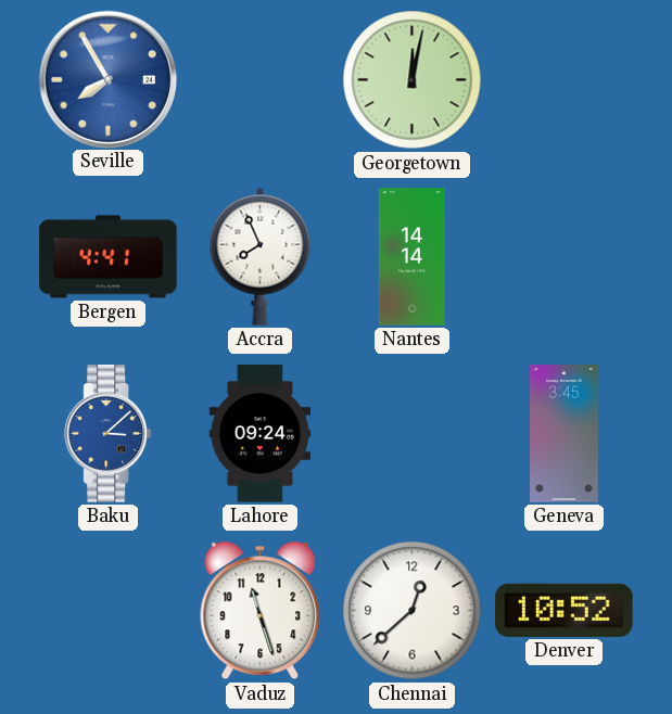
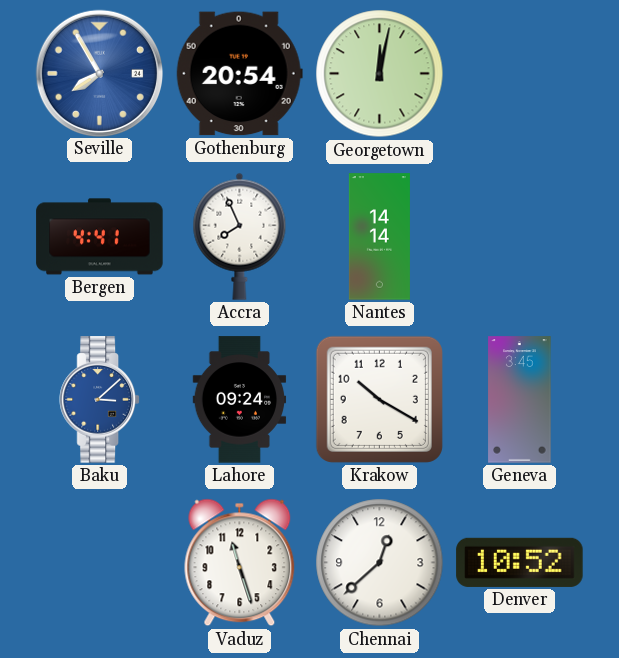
Gothenburg: none -> 20:54 (239, 74)
Krakow: none -> 10:20 (379, 399)
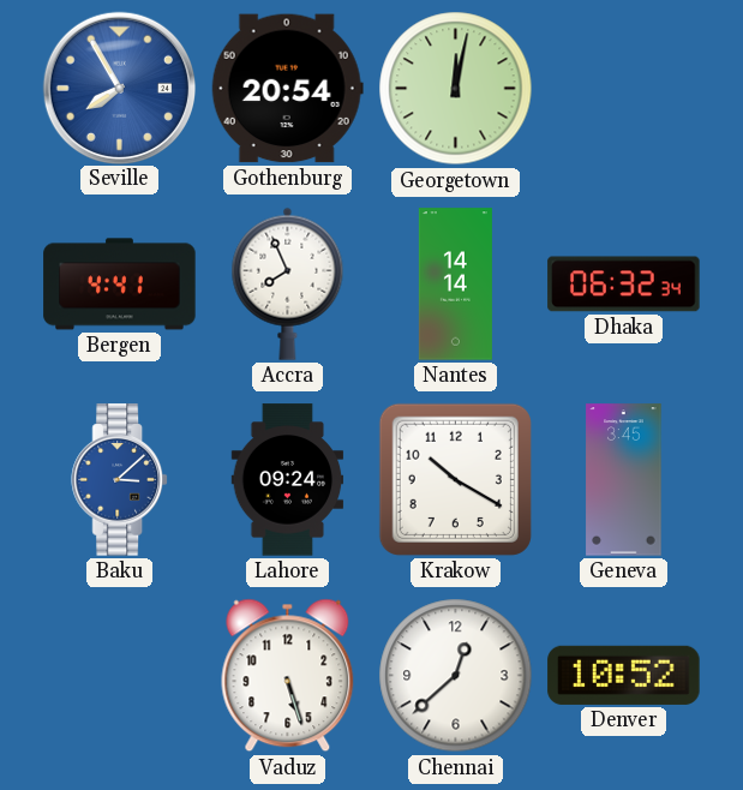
Dhaka: none -> 06:32 (624, 285)
Vaduz: 11:27 -> 5:27 (288, 676)
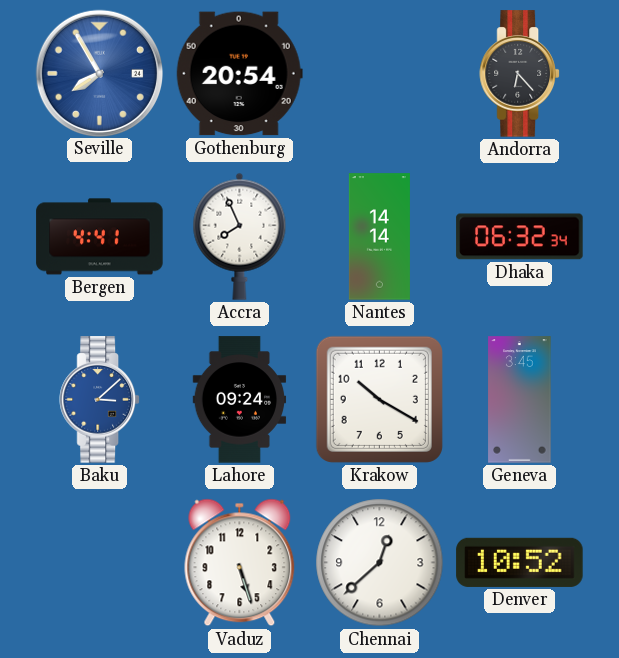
Georgetown: 12:02 -> none (456, 89)
Andorra: none -> 6:23 (519, 74)
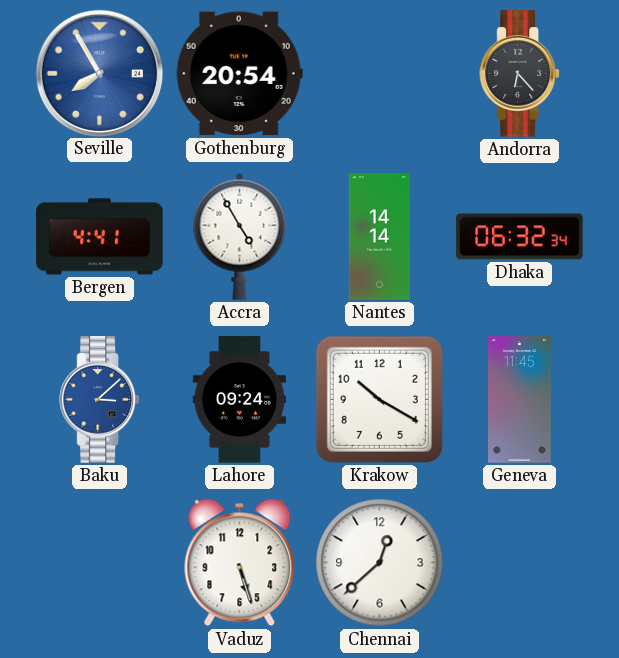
Accra: 7:56 -> 4:55 (240, 236)
Geneva: 3:45 -> 11:45 (520, 400)
Denver: 10:52 -> none (520, 562)
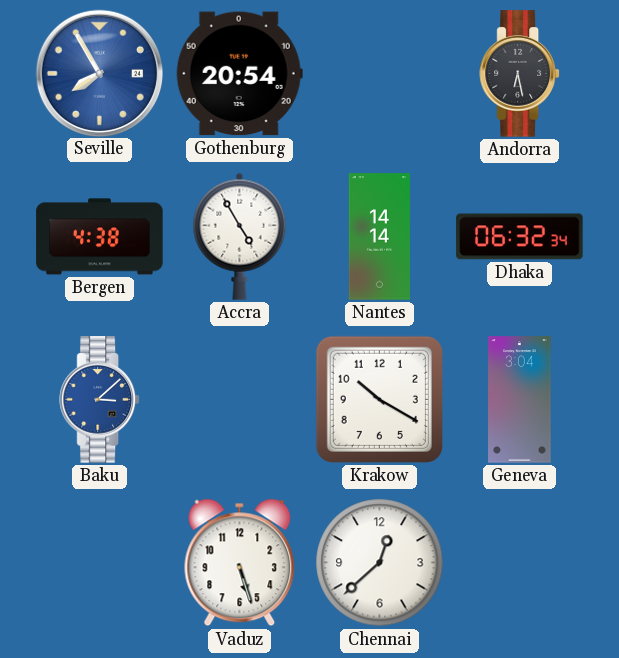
Andorra: 6:23 -> 6:28 (519, 74)
Bergen: 4:41 -> 4:38 (100, 237)
Lahore: 09:24 -> none (240, 400)
Geneva: 11:45 -> 3:04 (520, 400)
